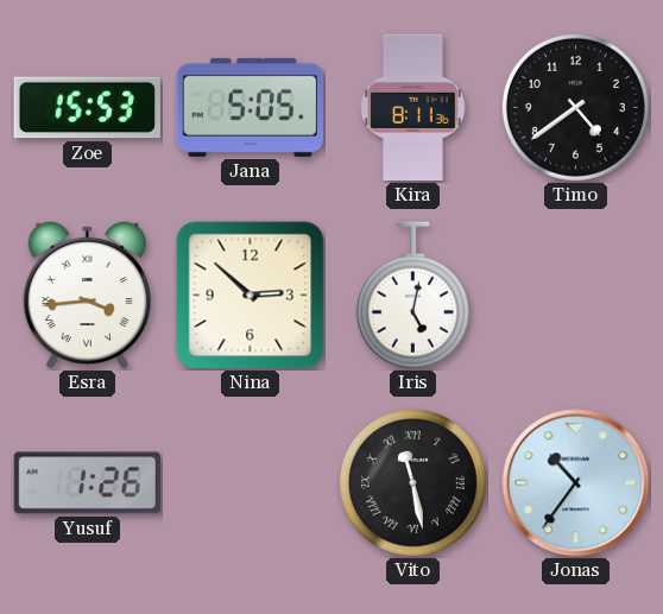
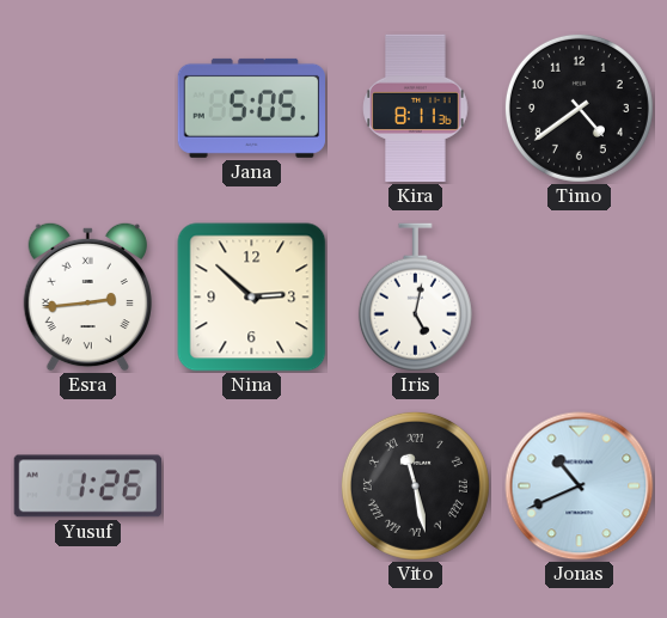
Zoe: 15:53 -> none (87, 108)
Esra: 3:44 -> 2:44 (87, 296)
Jonas: 10:36 -> 10:41 (580, 487)
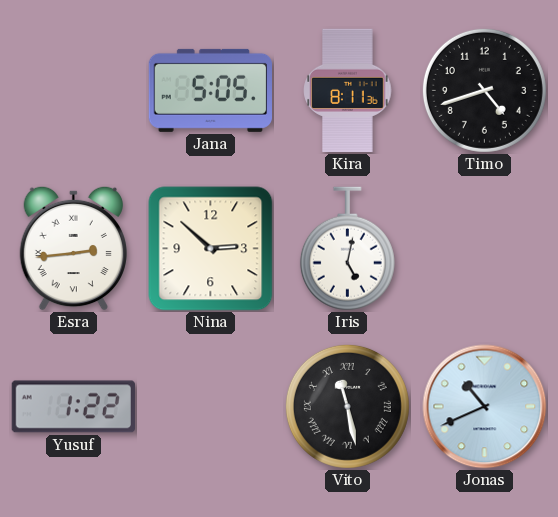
Timo: 4:39 -> 4:42 (484, 90)
Yusuf: 1:26 -> 1:22 (73, 407)
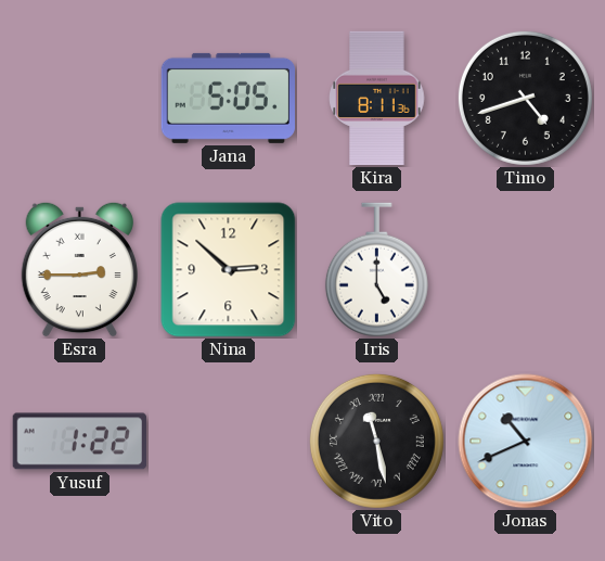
Esra: 2:44 -> 2:45 (79, 269)
Iris: 5:02 -> 5:00 (376, 270)
